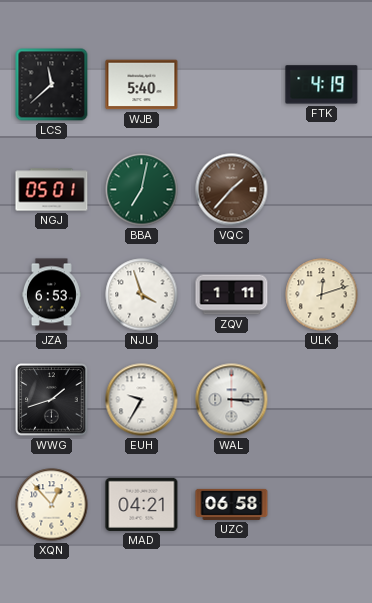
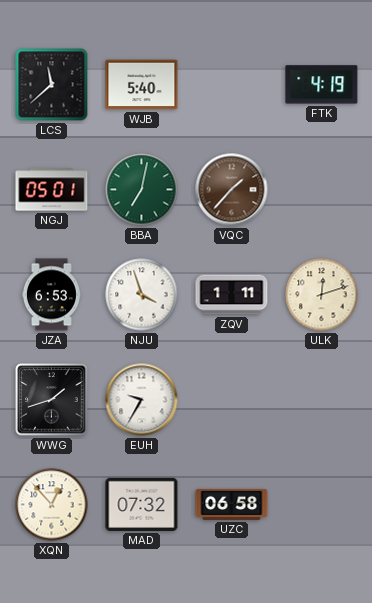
WAL: 3:15 -> none (232, 400)
MAD: 04:21 -> 07:32 (142, 504)
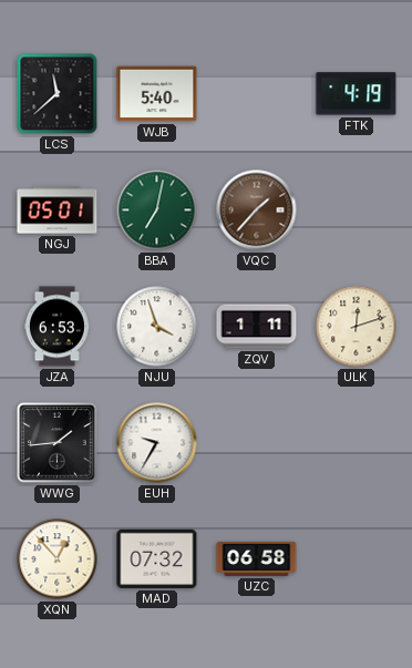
WWG: 1:42 -> 1:44 (58, 443)
